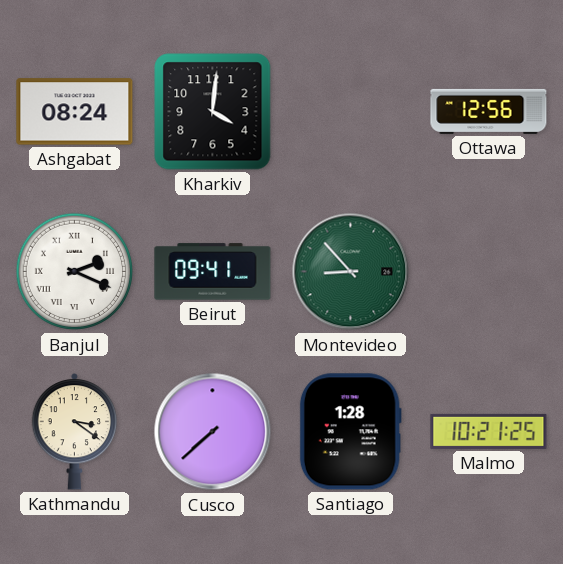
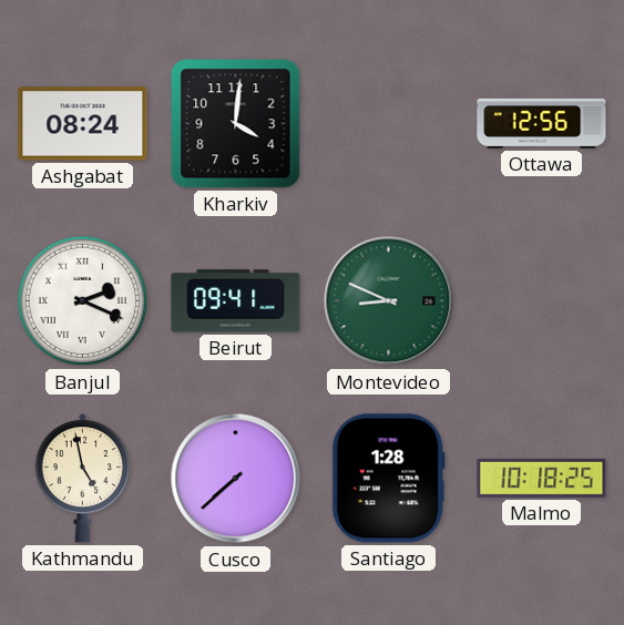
Montevideo: 8:53 -> 8:49 (389, 301)
Kathmandu: 3:21 -> 4:58 (83, 478)
Malmo: 10:21 -> 10:18 (542, 478)
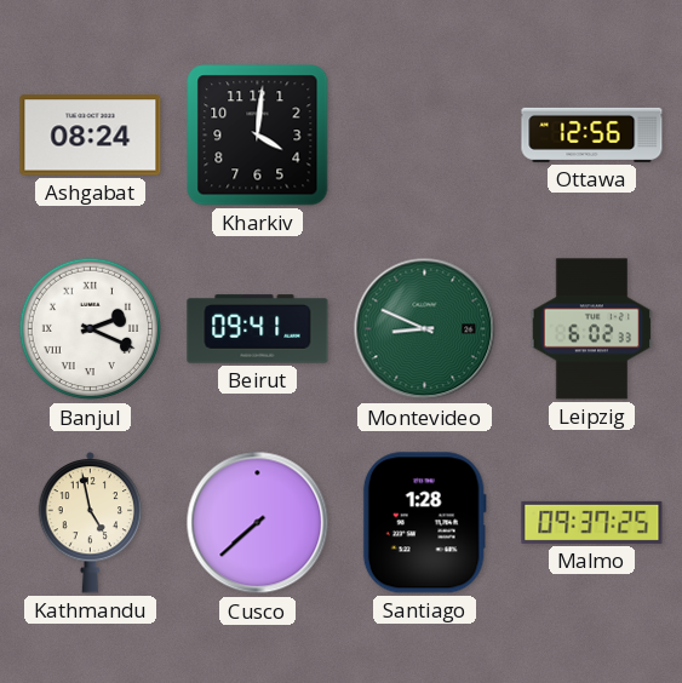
Leipzig: none -> 6:02 (592, 329)
Malmo: 10:18 -> 09:37 (592, 522)
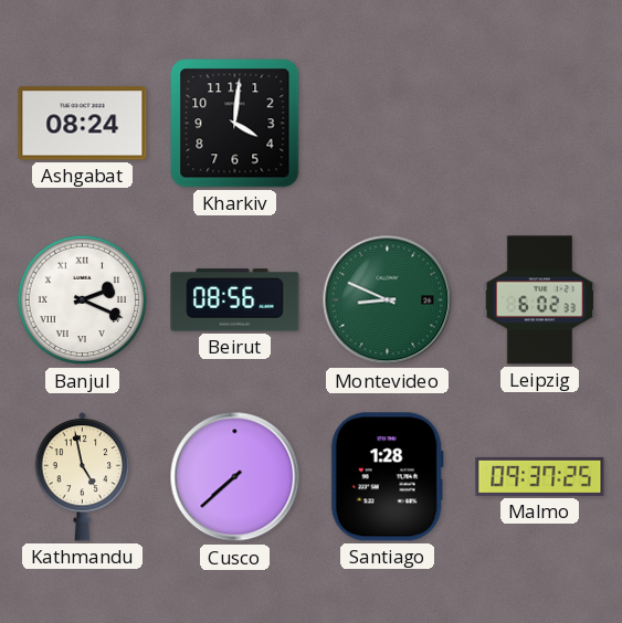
Ottawa: 12:56 -> none (592, 134)
Beirut: 09:41 -> 08:56 (235, 300)
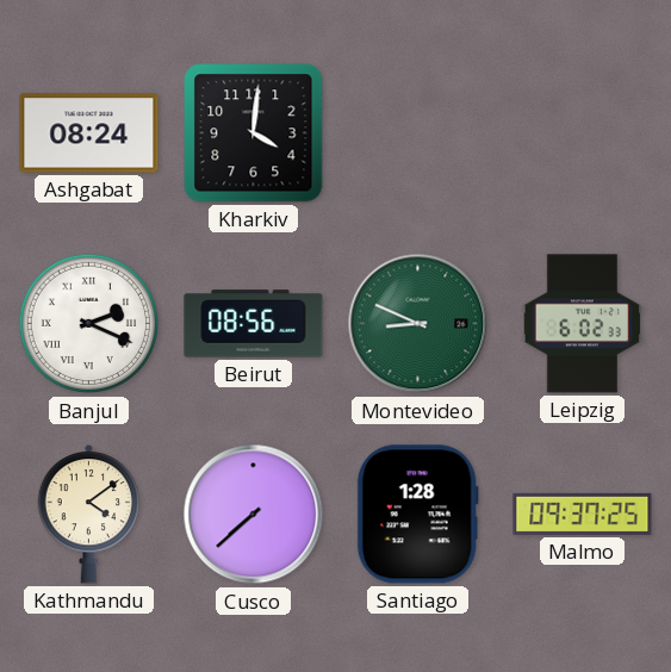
Kathmandu: 4:58 -> 4:09 (89, 514)
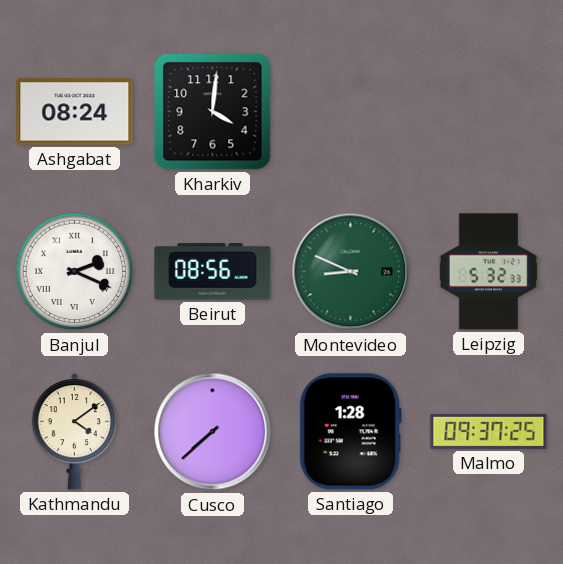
Leipzig: 6:02 -> 5:32 (489, 272)
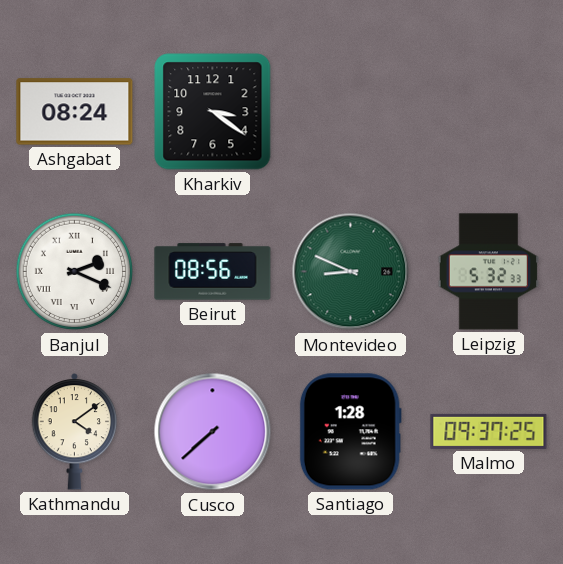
Kharkiv: 4:01 -> 3:21 (213, 112)
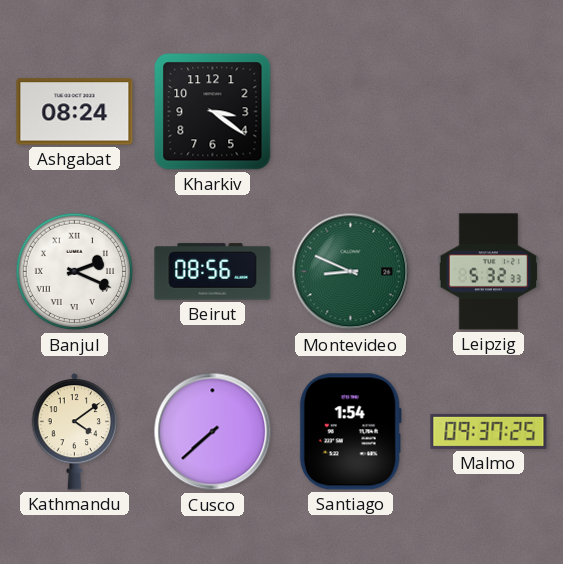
Santiago: 1:28 -> 1:54 (350, 432)
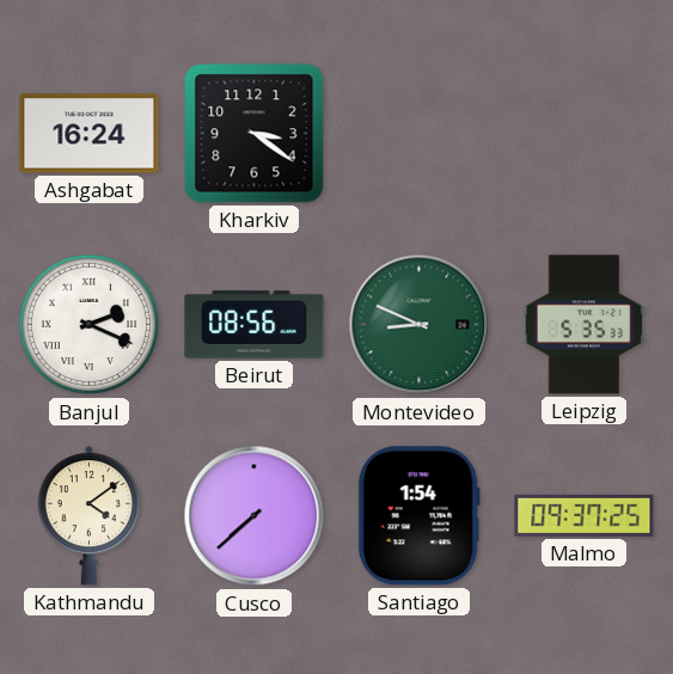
Ashgabat: 08:24 -> 16:24 (90, 134)
Leipzig: 5:32 -> 5:35 (585, 325)
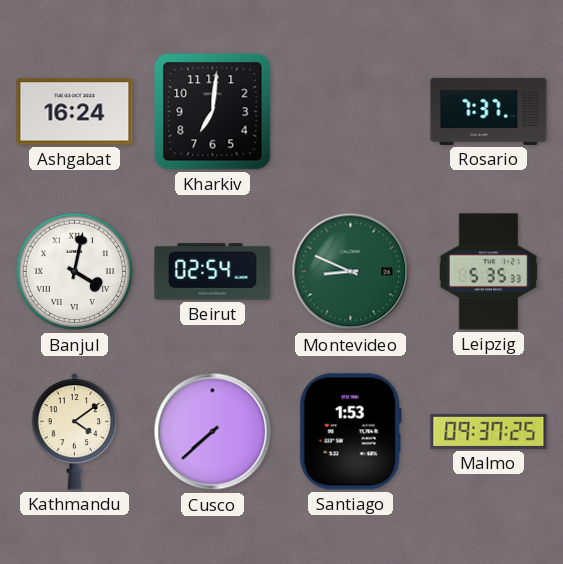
Kharkiv: 3:21 -> 7:01 (213, 112)
Rosario: none -> 7:37 (489, 111)
Banjul: 2:19 -> 4:02 (75, 272)
Beirut: 08:56 -> 02:54 (213, 272)
Santiago: 1:54 -> 1:53 (350, 432)
